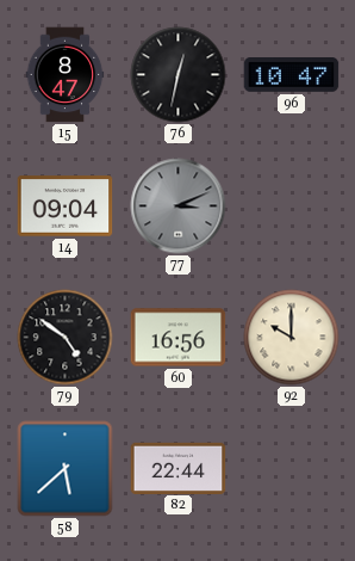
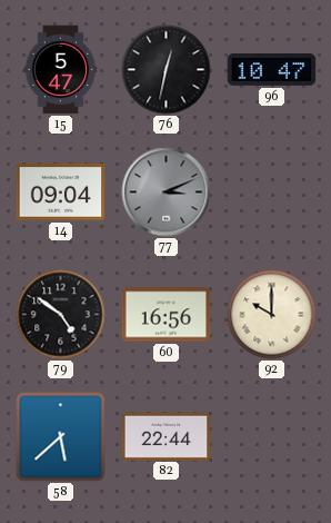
15: 8:47 -> 5:47 (61, 70)
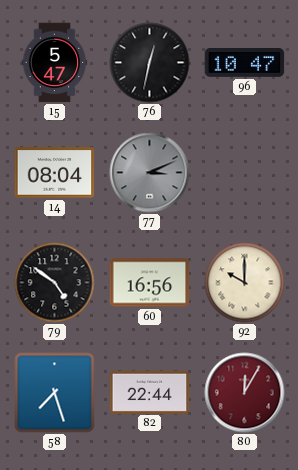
14: 09:04 -> 08:04 (55, 173)
58: 5:38 -> 7:27 (55, 393)
80: none -> 12:05 (245, 393)
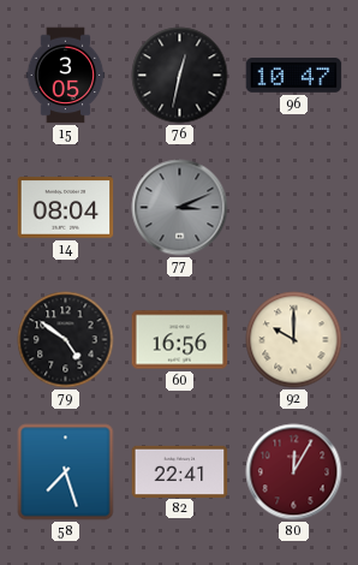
15: 5:47 -> 3:05 (66, 76)
82: 22:44 -> 22:41 (180, 471)
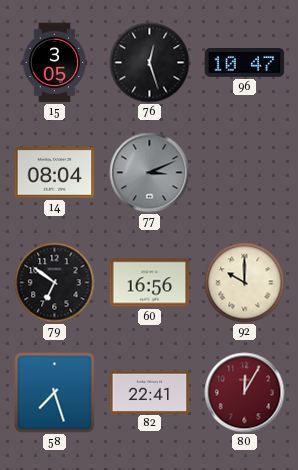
76: 12:32 -> 12:27 (150, 63)
79: 4:51 -> 6:51 (55, 283)
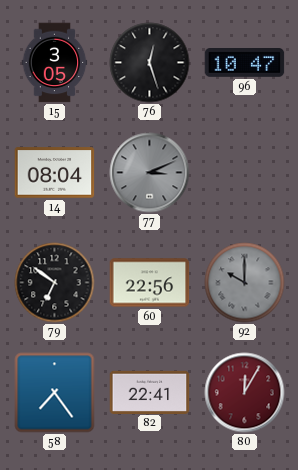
60: 16:56 -> 22:56 (150, 283)
92 dial: cream -> grey (245, 283)
58: 7:27 -> 7:24 (55, 393)
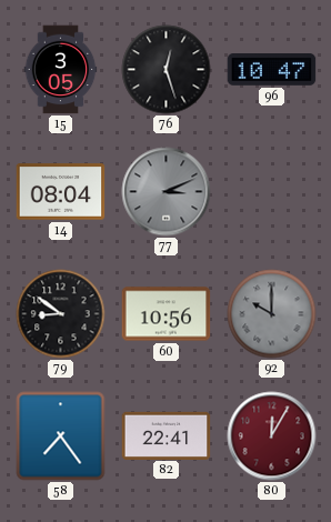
79: 6:51 -> 8:51 (61, 314)
60: 22:56 -> 10:56 (167, 314)
